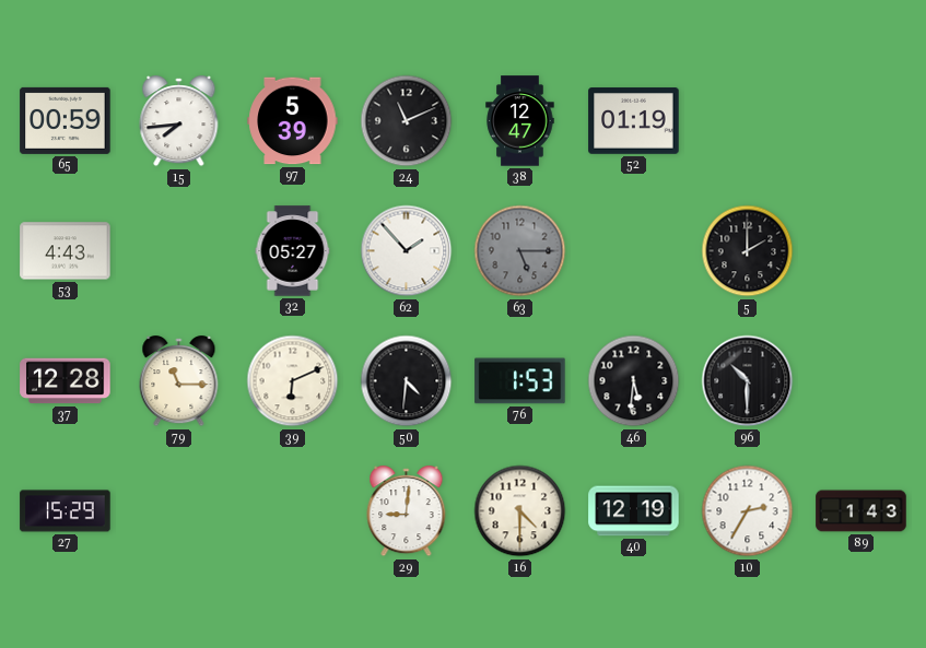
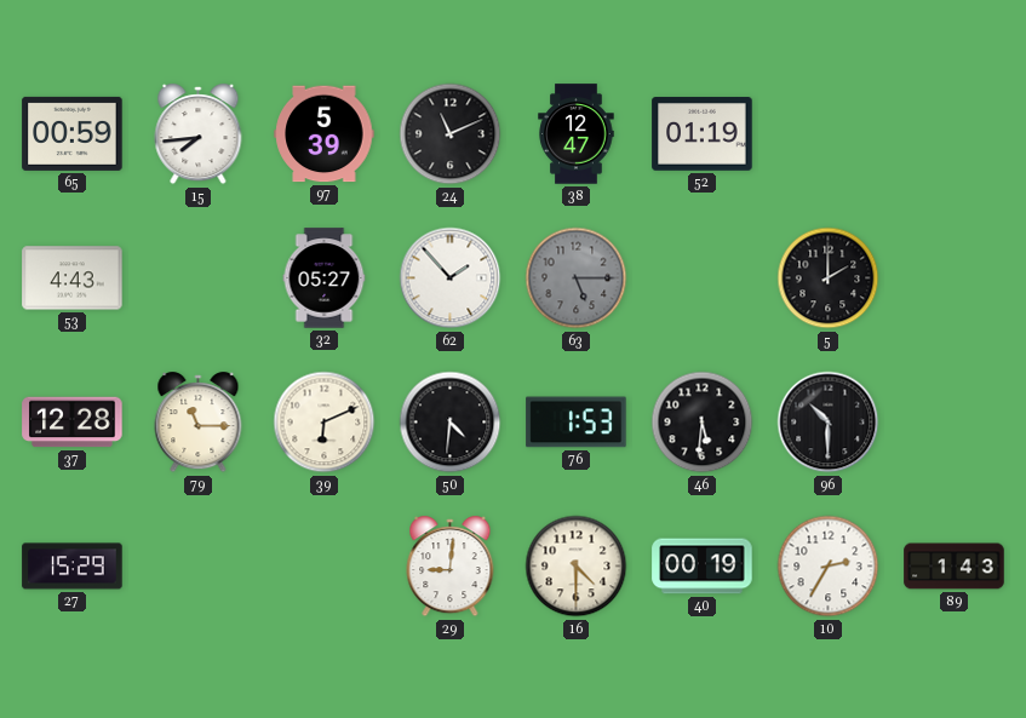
40: 12:19 -> 00:19 (703, 567)
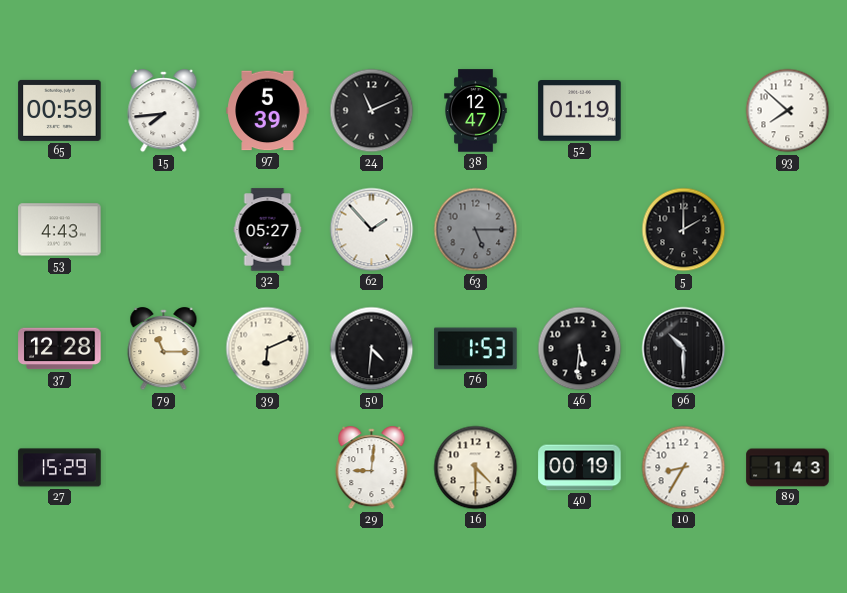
93: none -> 7:52 (788, 111)
10: 2:35 -> 8:35 (684, 468)
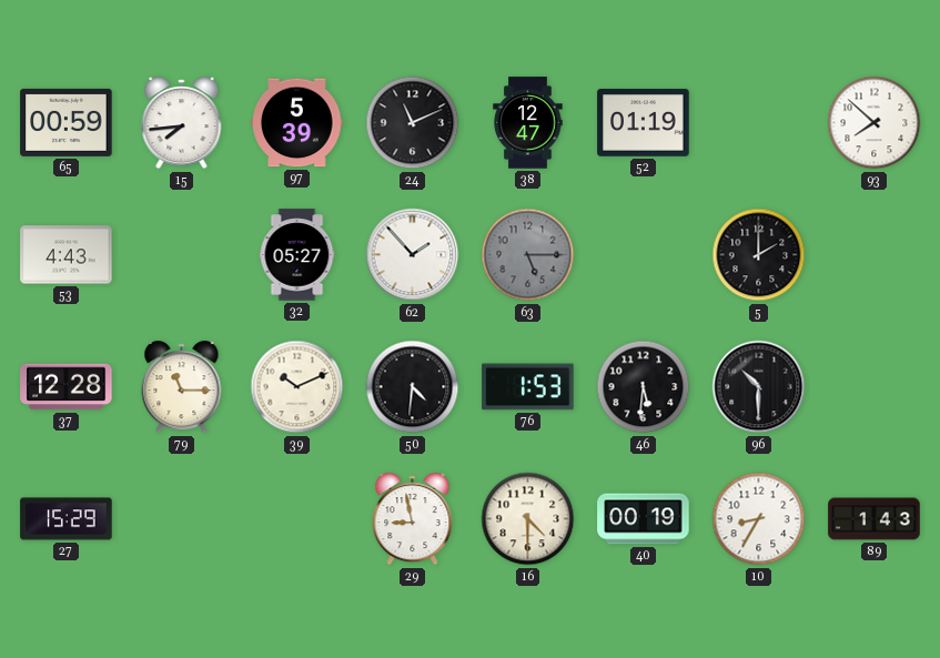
39: 6:11 -> 10:11 (297, 387)
29: 9:01 -> 8:58 (413, 519)
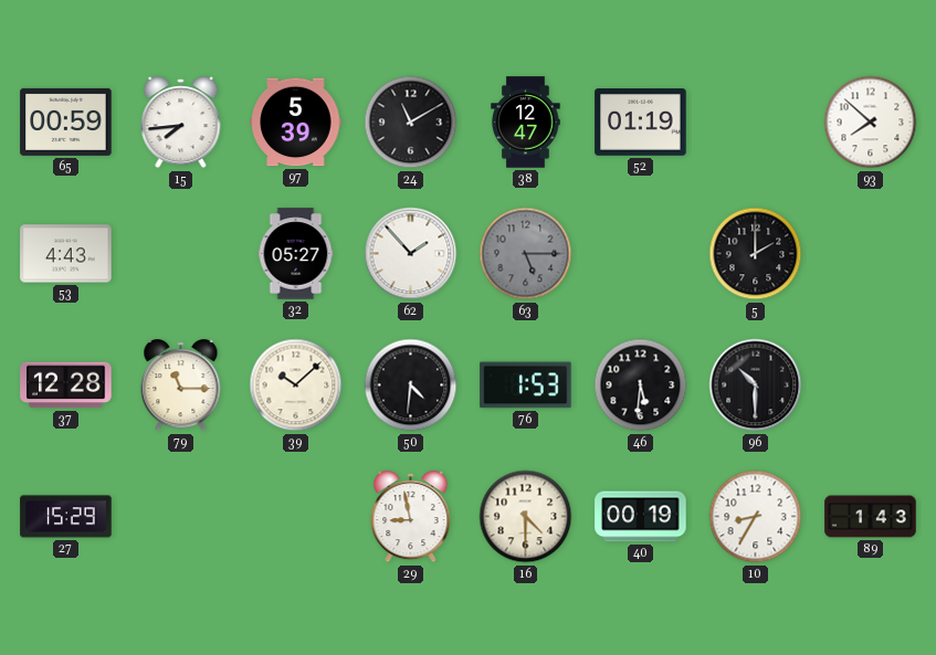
24: 11:11 -> 11:10 (411, 123)
39: 10:11 -> 10:08 (296, 385)
